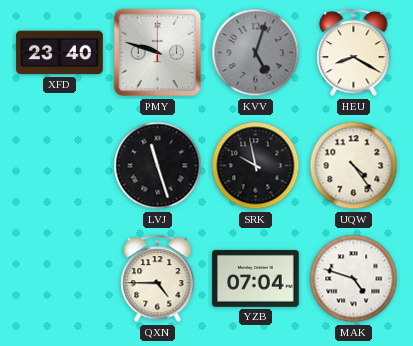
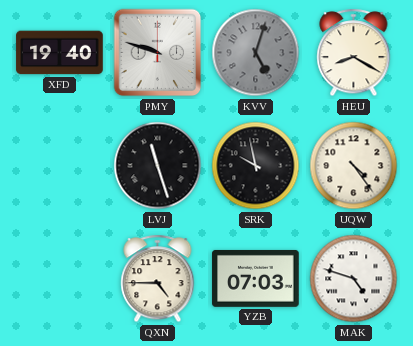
XFD: 23:40 -> 19:40 (60, 53)
YZB: 07:04 -> 07:03 (256, 278)
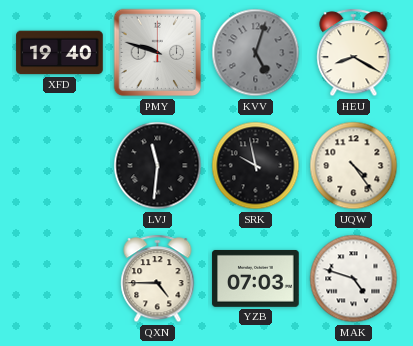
LVJ: 11:27 -> 11:31 (158, 166)
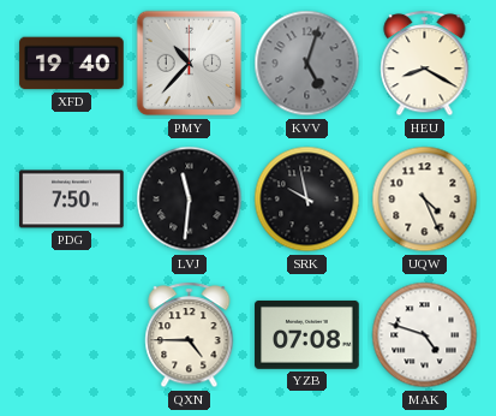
PMY: 9:48 -> 10:37 (190, 64)
PDG: none -> 7:50 (72, 200)
UQW: 4:24 -> 4:26 (425, 200)
YZB: 07:03 -> 07:08 (307, 334)
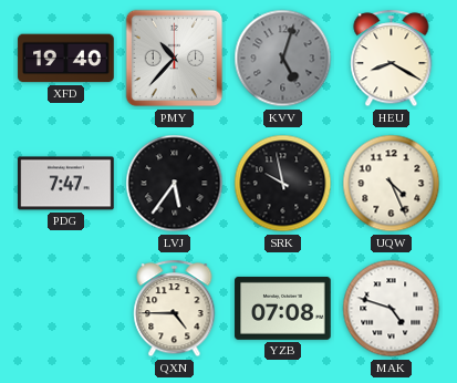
PDG: 7:50 -> 7:47 (66, 184)
LVJ: 11:31 -> 5:36 (175, 184)
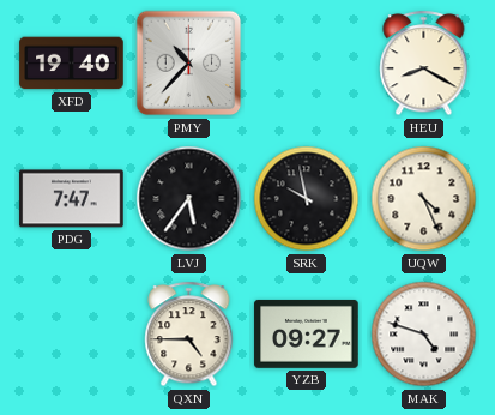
KVV: 5:03 -> none (283, 59)
YZB: 07:08 -> 09:27 (307, 333)
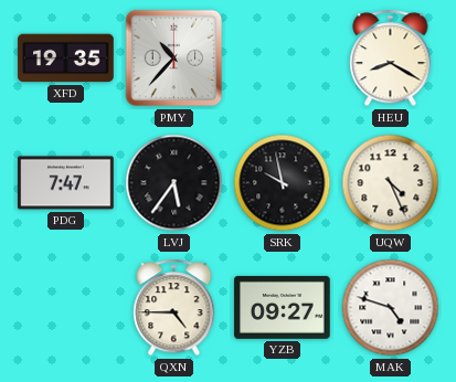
XFD: 19:40 -> 19:35 (66, 59)
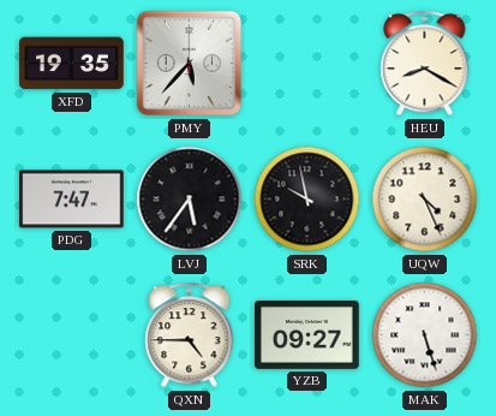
PMY: 10:37 -> 5:37 (190, 64)
MAK: 4:48 -> 5:27 (425, 335)
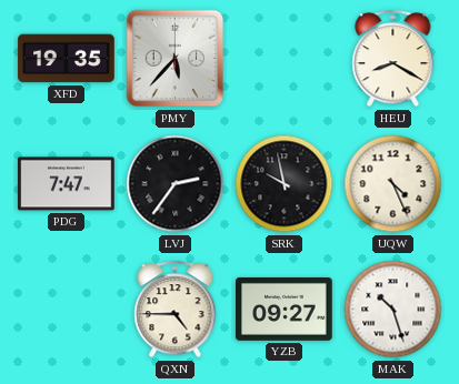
LVJ: 5:36 -> 2:36 (176, 184)
MAK: 5:27 -> 10:27 (393, 310)
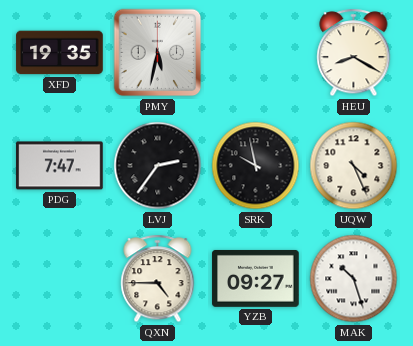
PMY: 5:37 -> 5:32 (158, 53)
